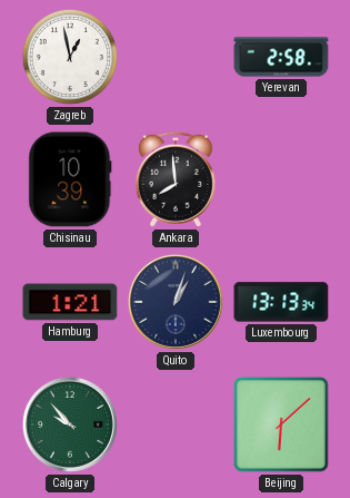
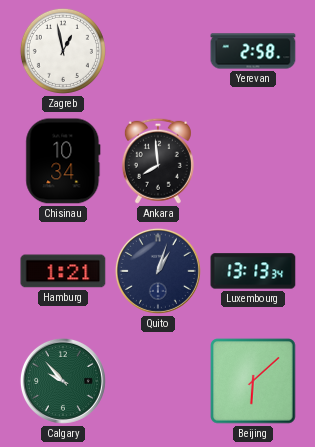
Chisinau: 10:39 -> 10:34 (63, 161)
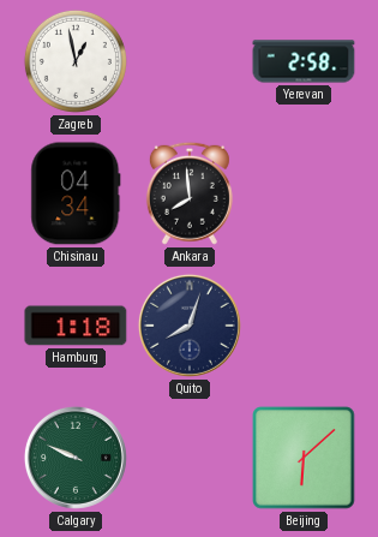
Chisinau: 10:34 -> 04:34 (76, 193)
Hamburg: 1:21 -> 1:18 (76, 326)
Quito: 1:03 -> 8:03 (190, 326)
Luxembourg: 13:13 -> none (253, 271)
Calgary: 9:53 -> 9:49 (76, 458)
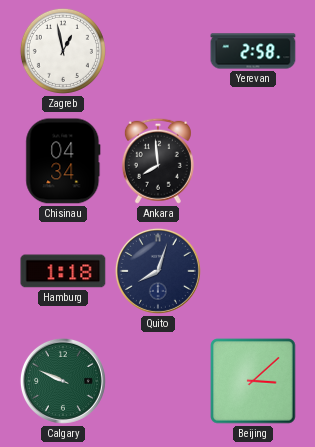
Beijing: 6:08 -> 3:08 (253, 381)
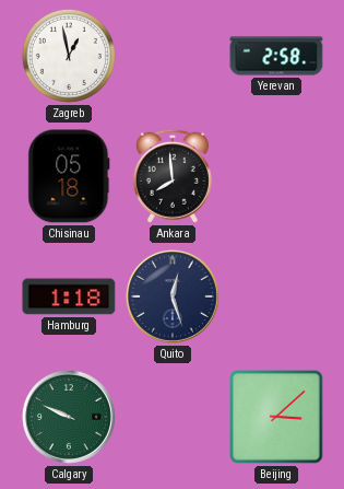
Chisinau: 04:34 -> 05:18 (69, 176)
Quito: 8:03 -> 12:27 (173, 296)
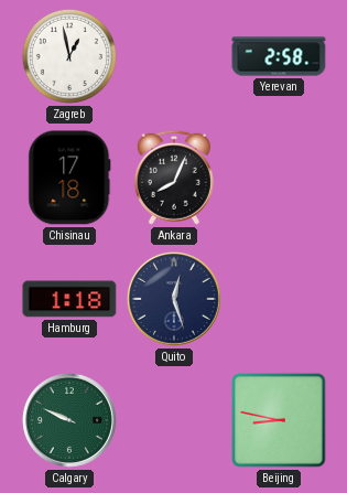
Chisinau: 05:18 -> 17:18 (69, 178)
Ankara: 7:59 -> 8:04 (174, 178)
Beijing: 3:08 -> 8:47 (279, 420)
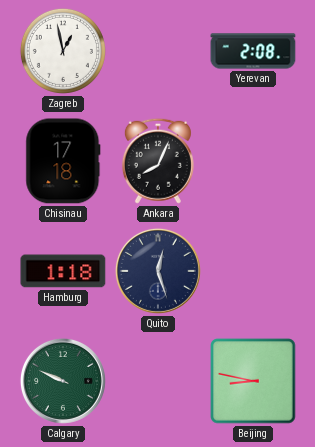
Yerevan: 2:58 -> 2:08 (253, 51)
